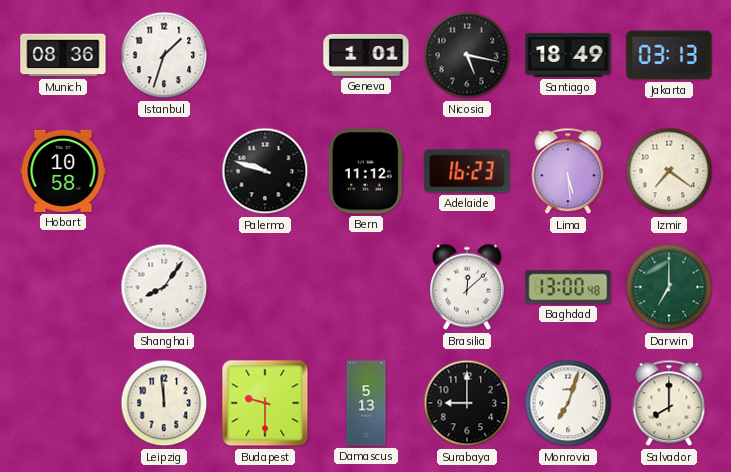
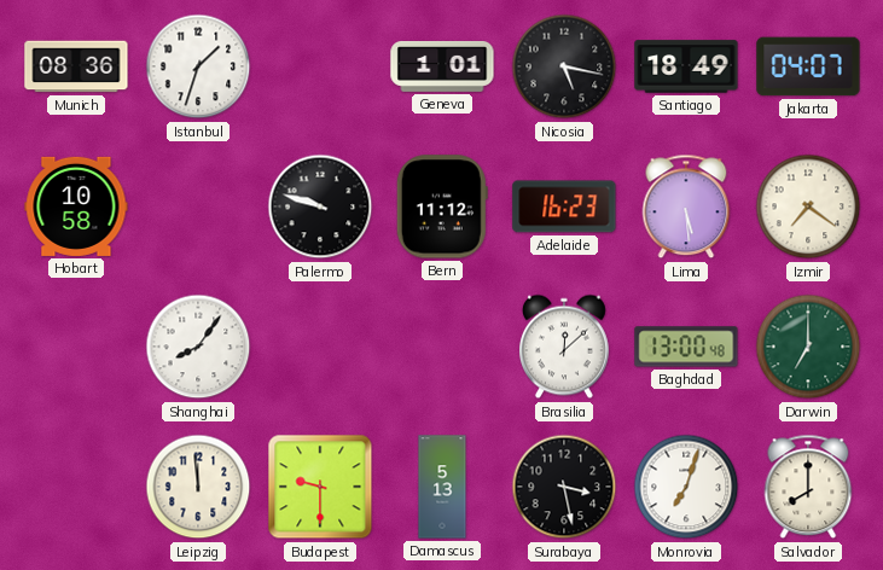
Jakarta: 03:13 -> 04:07 (808, 66)
Surabaya: 9:00 -> 3:28 (564, 487)
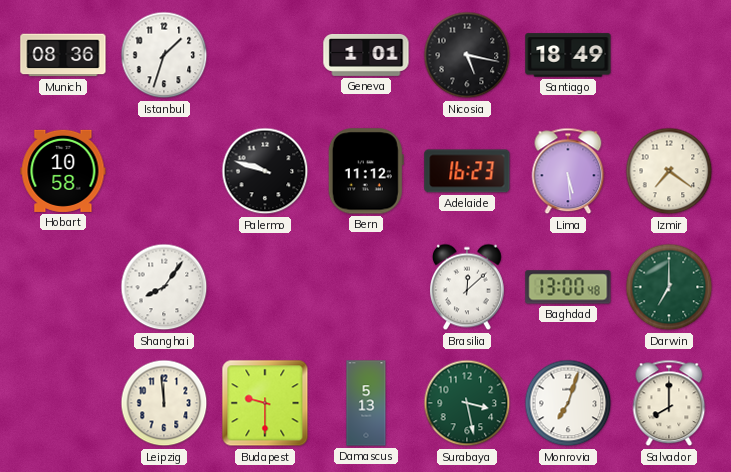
Jakarta: 04:07 -> none (808, 66)
Surabaya dial: black -> green (467, 403)
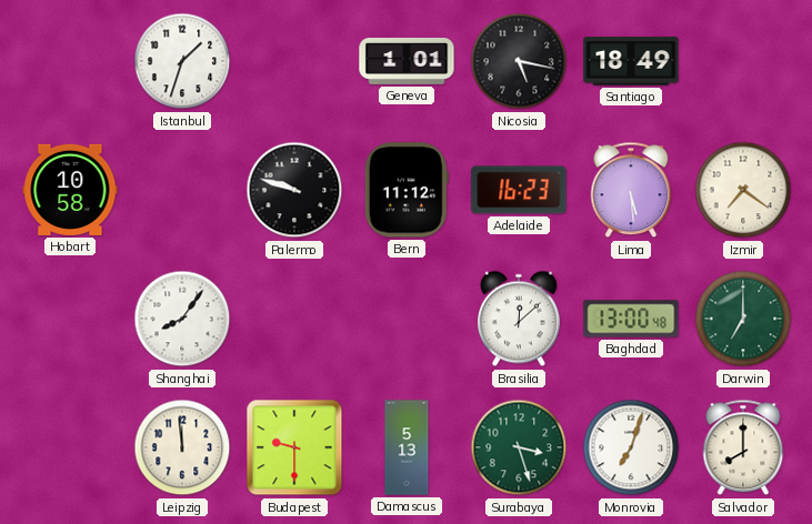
Munich: 08:36 -> none (63, 55)
Surabaya: 3:28 -> 3:27 (519, 447)
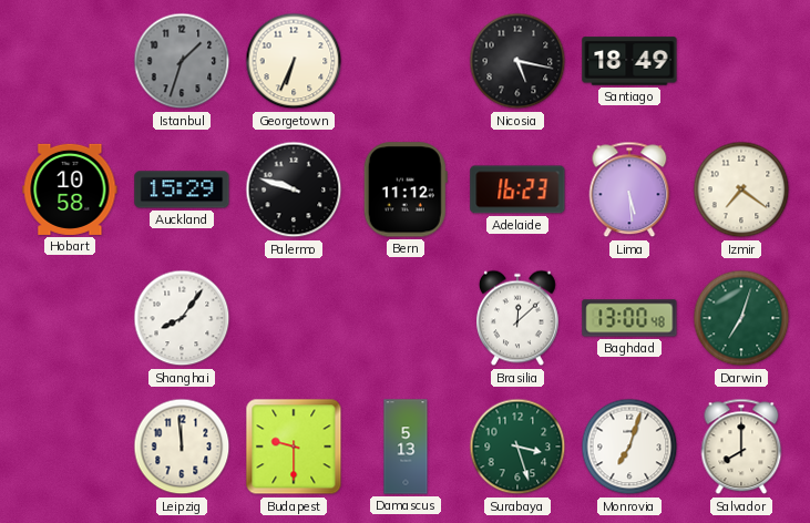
Istanbul dial: white -> grey (182, 61)
Georgetown: none -> 6:34 (294, 61)
Geneva: 1:01 -> none (407, 61)
Auckland: none -> 15:29 (182, 189)
Darwin: 7:00 -> 7:03 (741, 318)
